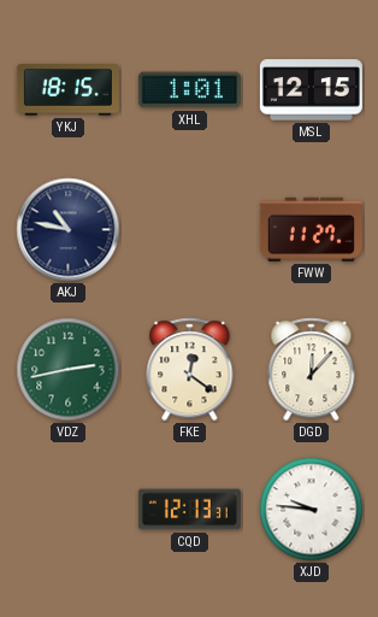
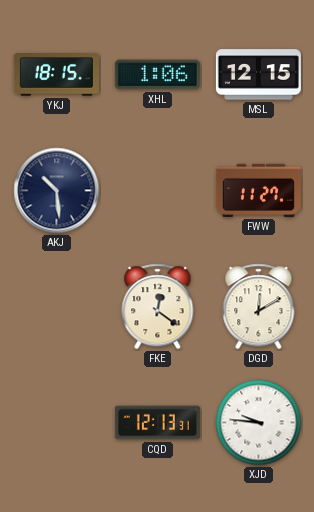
XHL: 1:01 -> 1:06 (157, 75)
AKJ: 10:47 -> 10:29 (57, 191)
VDZ: 2:43 -> none (69, 370)
DGD: 12:07 -> 12:10 (259, 307)
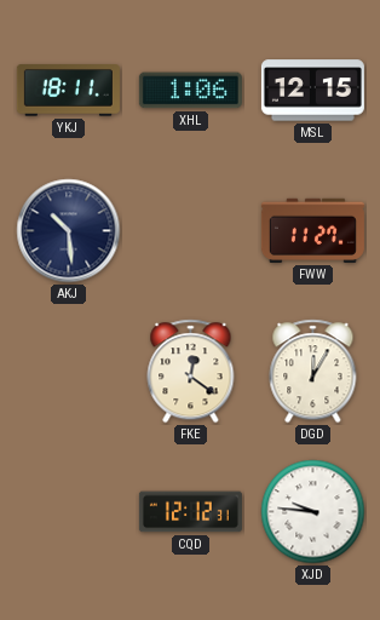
YKJ: 18:15 -> 18:11 (68, 91)
DGD: 12:10 -> 12:05 (313, 372)
CQD: 12:13 -> 12:12 (190, 512)
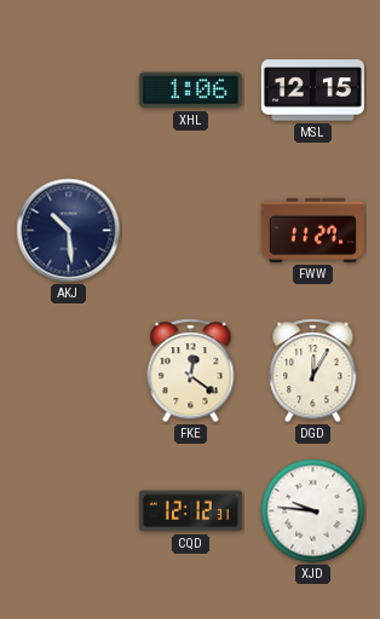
YKJ: 18:11 -> none (68, 91)
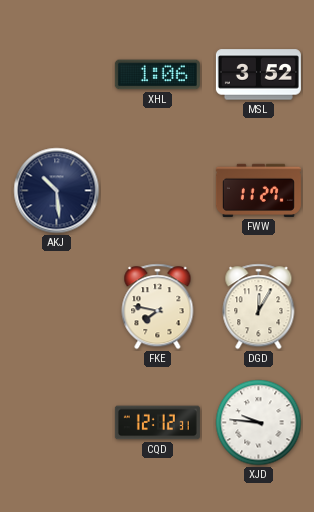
MSL: 12:15 -> 3:52 (258, 75)
FKE: 12:21 -> 7:47 (158, 307)
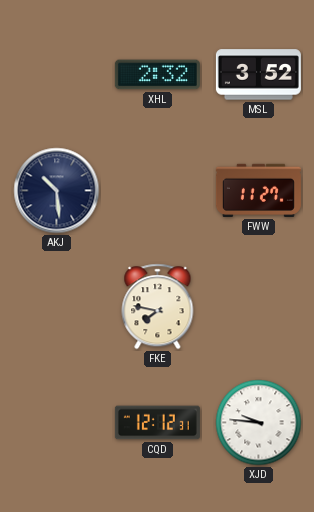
XHL: 1:06 -> 2:32 (157, 75)
DGD: 12:05 -> none (259, 307)
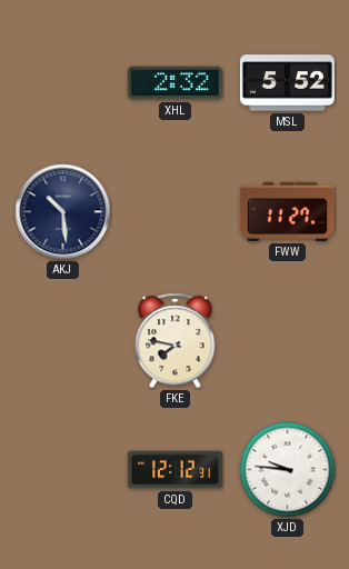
MSL: 3:52 -> 5:52 (287, 83)
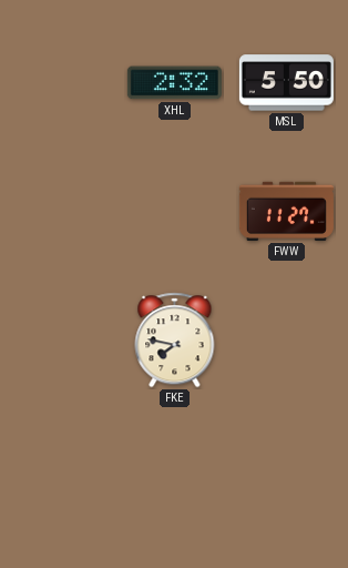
MSL: 5:52 -> 5:50 (286, 83)
AKJ: 10:29 -> none (63, 212)
CQD: 12:12 -> none (174, 470)
XJD: 9:46 -> none (288, 470)
